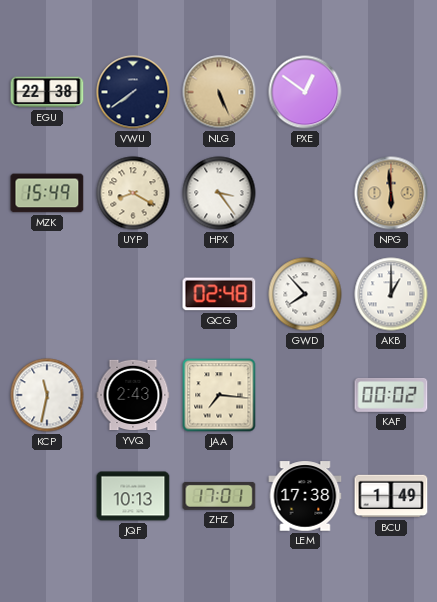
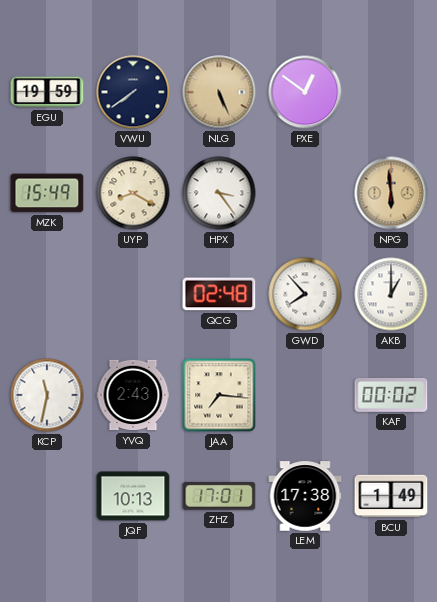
EGU: 22:38 -> 19:59 (47, 92)
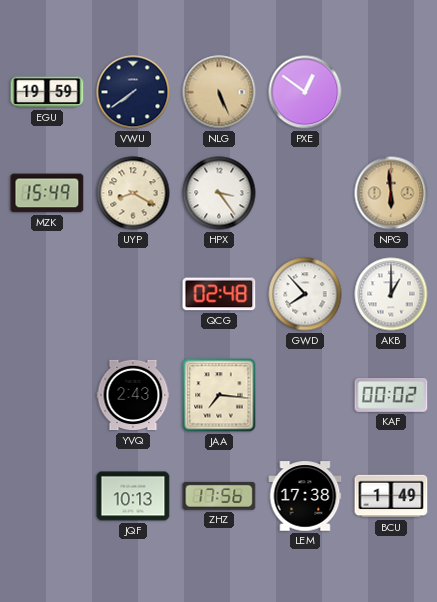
KCP: 11:32 -> none (47, 395)
ZHZ: 17:01 -> 17:56 (219, 496)
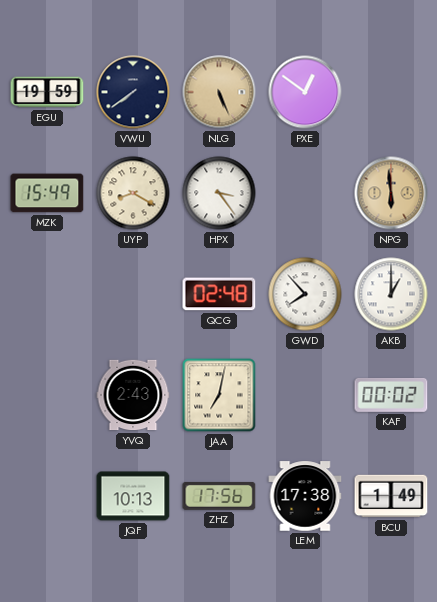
JAA: 7:16 -> 7:02 (219, 395)
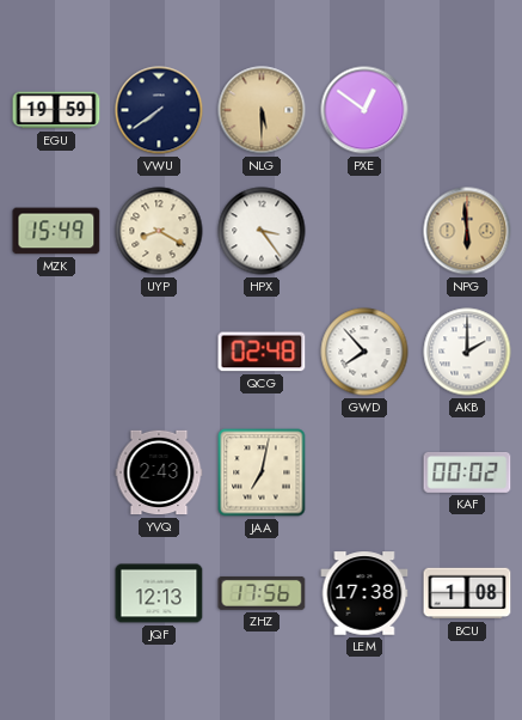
NLG: 5:26 -> 5:30 (262, 110)
AKB: 1:00 -> 2:00 (467, 352)
JQF: 10:13 -> 12:13 (159, 593)
BCU: 1:49 -> 1:08 (467, 593)
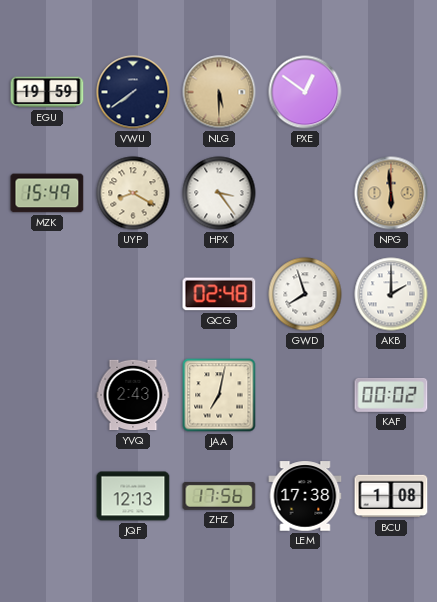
GWD: 7:53 -> 7:57 (305, 294)
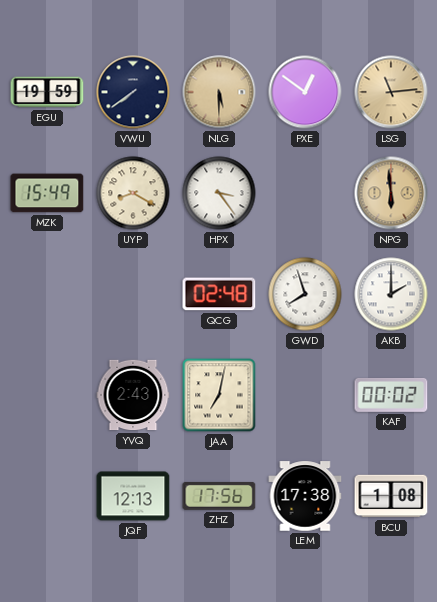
LSG: none -> 11:14 (391, 92)
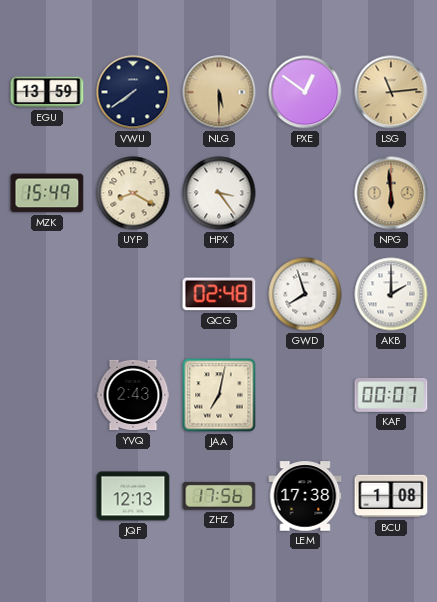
EGU: 19:59 -> 13:59 (47, 92)
KAF: 00:02 -> 00:07 (391, 395)
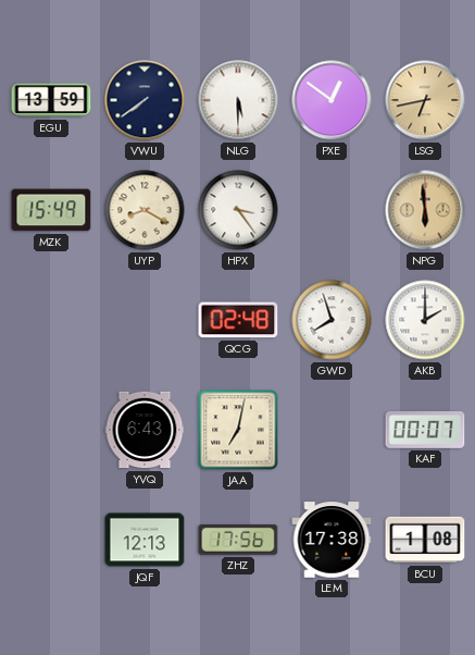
NLG dial: champagne -> white (238, 100)
LSG: 11:14 -> 6:43 (425, 100)
YVQ: 2:43 -> 6:43 (145, 430)
